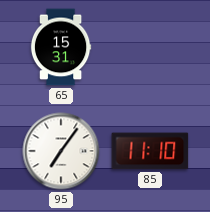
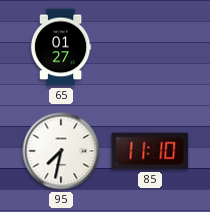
65: 15:31 -> 01:27 (61, 47)
95: 7:06 -> 7:32 (61, 151)
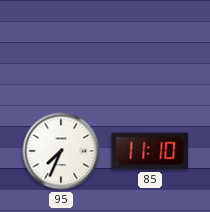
65: 01:27 -> none (61, 47)
95: 7:32 -> 7:34 (61, 151)
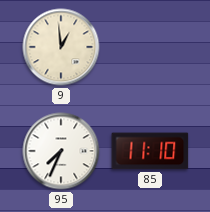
9: none -> 12:59 (61, 47)
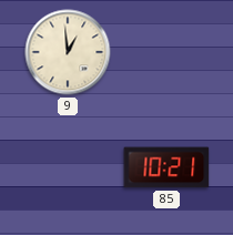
95: 7:34 -> none (61, 151)
85: 11:10 -> 10:21 (166, 167)
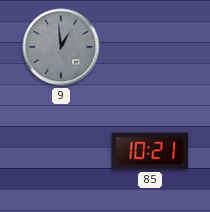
9 dial: cream -> grey (61, 47)
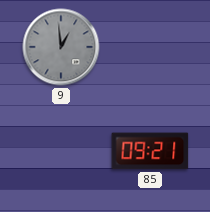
85: 10:21 -> 09:21 (150, 151)
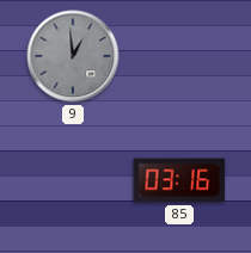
85: 09:21 -> 03:16 (179, 180)
